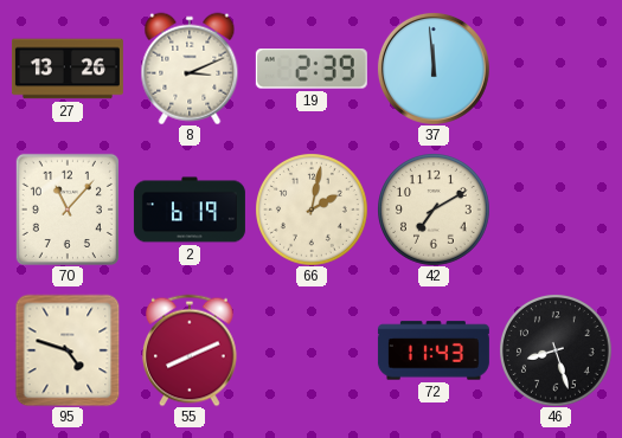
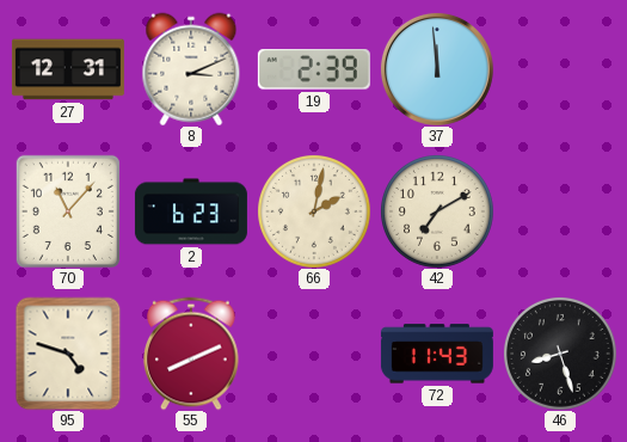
27: 13:26 -> 12:31 (68, 69)
2: 6:19 -> 6:23 (191, 211)
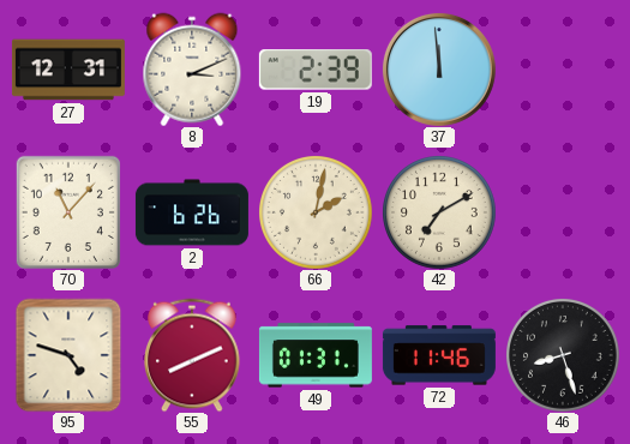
2: 6:23 -> 6:26 (192, 212)
49: none -> 01:31 (316, 355)
72: 11:43 -> 11:46 (439, 355)
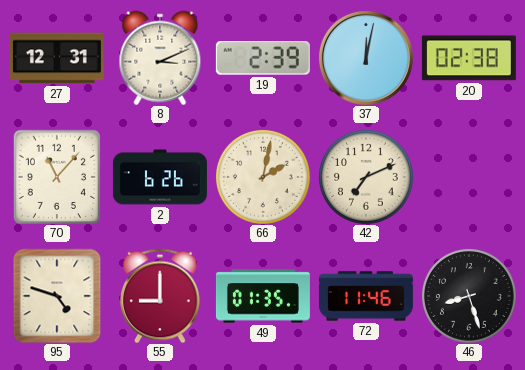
37: 11:59 -> 12:02 (366, 58)
20: none -> 02:38 (469, 58)
42: 7:10 -> 7:11 (366, 177)
55: 8:11 -> 9:00 (161, 296)
49: 01:31 -> 01:35 (263, 296)
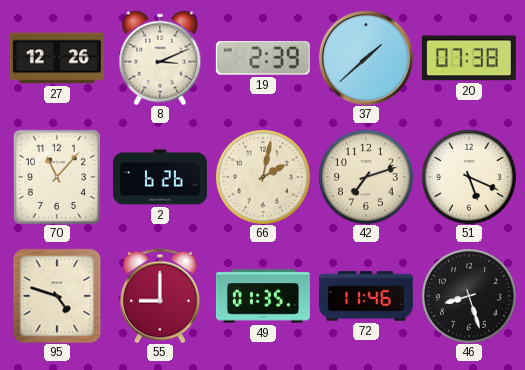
27: 12:31 -> 12:26 (57, 58)
37: 12:02 -> 1:38 (366, 58)
20: 02:38 -> 07:38 (469, 58)
42: 7:11 -> 7:12 (366, 177)
51: none -> 5:19 (469, 177)
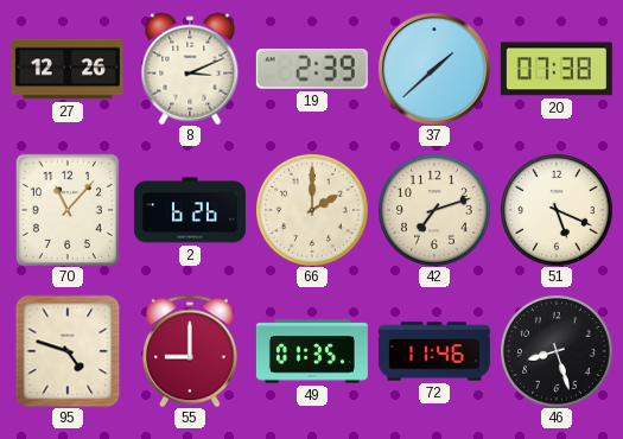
66: 2:02 -> 2:00 (312, 210)
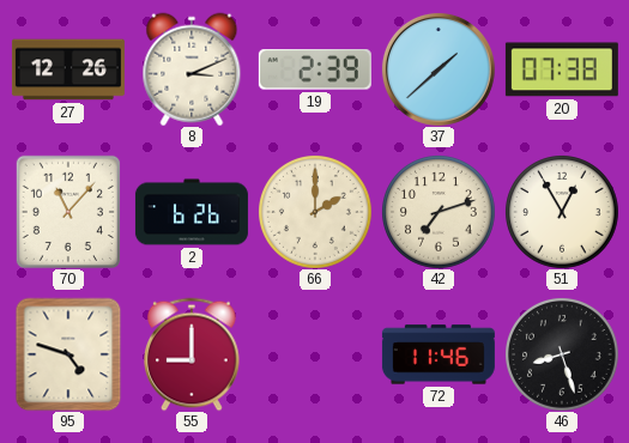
51: 5:19 -> 12:55 (562, 212)
49: 01:35 -> none (312, 351)
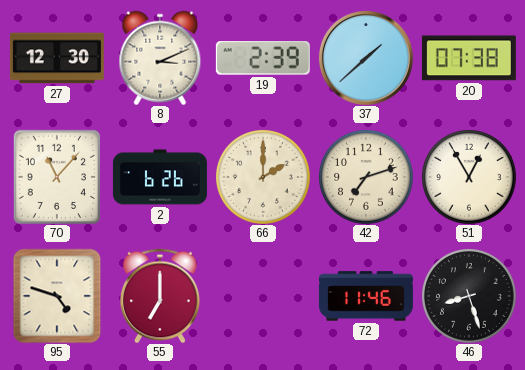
27: 12:26 -> 12:30 (57, 58)
55: 9:00 -> 7:00 (161, 296)
